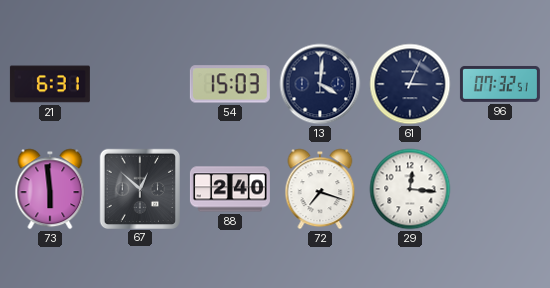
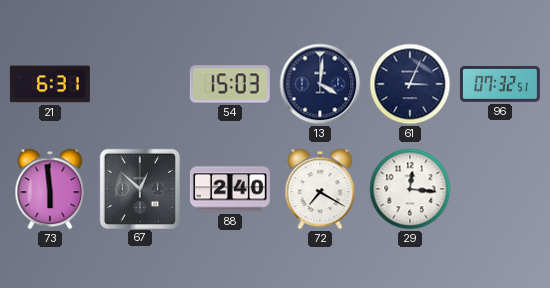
72: 7:18 -> 7:20 (320, 189)
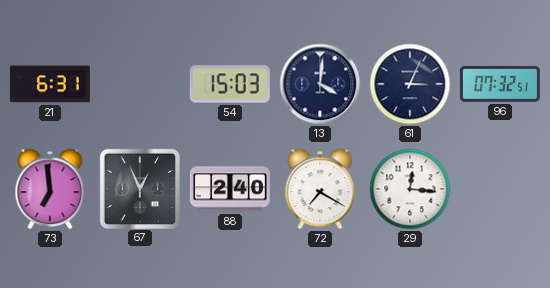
73: 5:59 -> 6:59 (50, 189)
67: 12:52 -> 12:56 (139, 188)
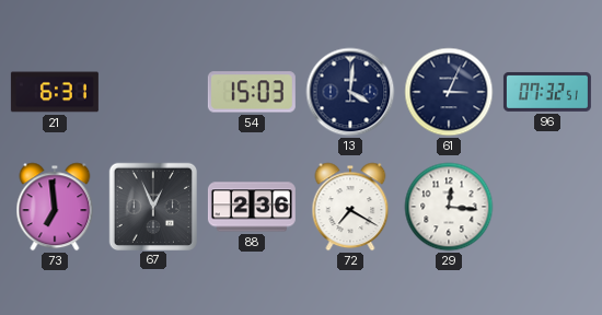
88: 2:40 -> 2:36 (252, 207)
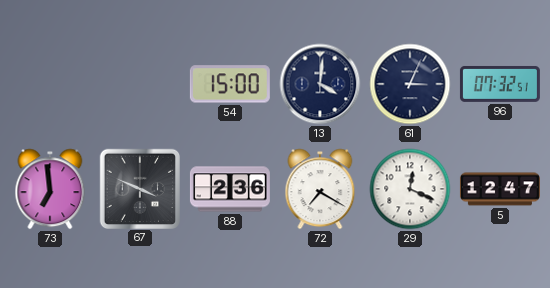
21: 6:31 -> none (55, 92)
54: 15:03 -> 15:00 (230, 84)
67: 12:56 -> 3:49 (139, 188)
29: 12:16 -> 12:19 (410, 189)
5: none -> 12:47 (500, 189)
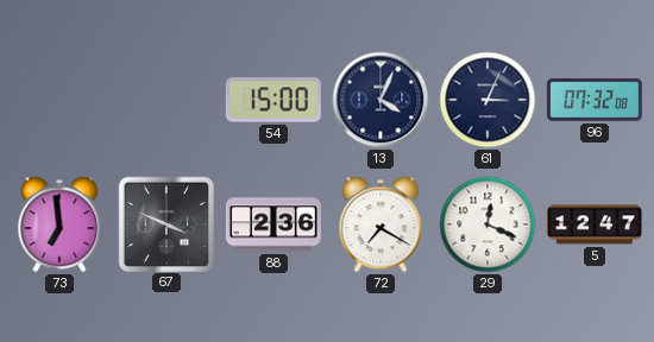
13: 4:01 -> 4:04 (381, 100)
96: 07:32:51 -> 07:32:08 (595, 100)
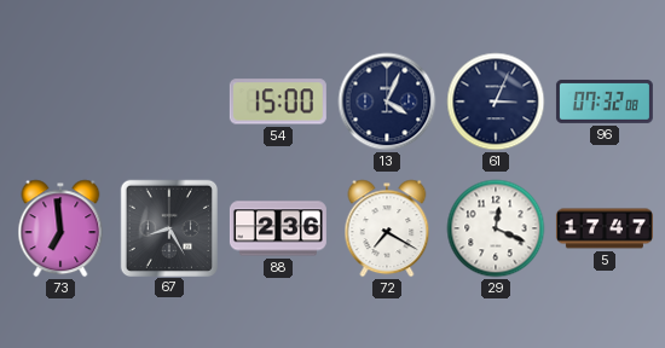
67: 3:49 -> 8:25 (168, 227)
5: 12:47 -> 17:47 (605, 228)
